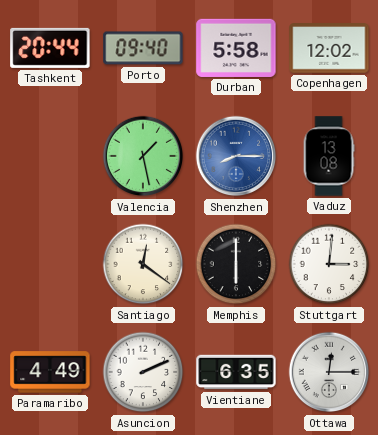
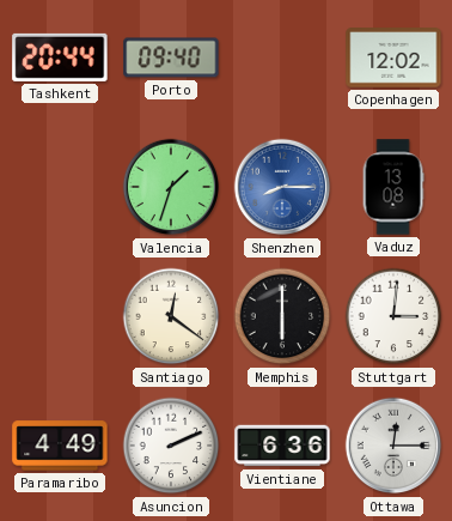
Durban: 5:58 -> none (236, 48)
Valencia: 1:28 -> 1:33 (171, 187)
Vientiane: 6:35 -> 6:36 (282, 446)
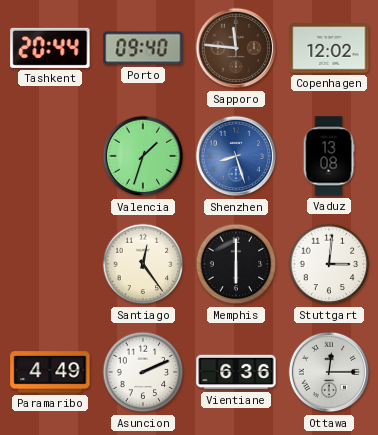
Sapporo: none -> 11:46 (236, 48)
Shenzhen: 8:15 -> 8:27 (236, 156)
Santiago: 12:21 -> 12:24 (143, 264)
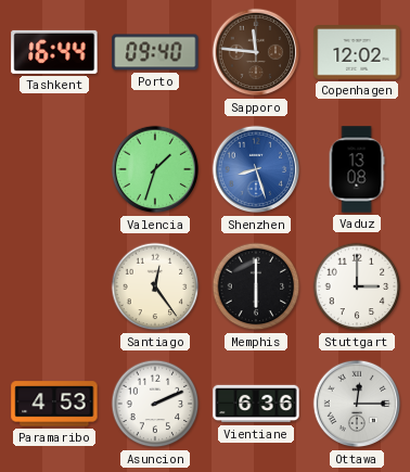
Tashkent: 20:44 -> 16:44 (54, 52)
Stuttgart: 3:01 -> 3:00 (357, 286)
Paramaribo: 4:49 -> 4:53 (54, 404)
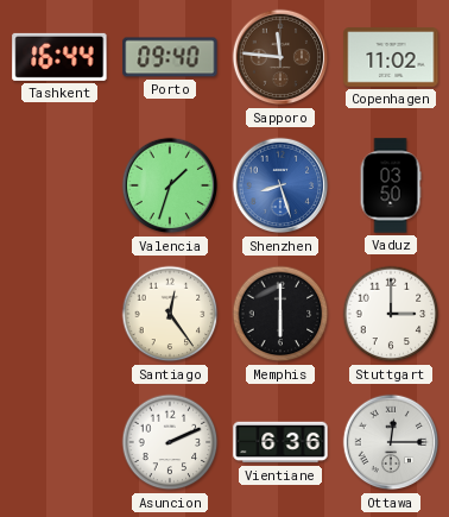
Copenhagen: 12:02 -> 11:02 (391, 57)
Vaduz: 13:08 -> 03:50 (391, 185)
Paramaribo: 4:53 -> none (54, 404)
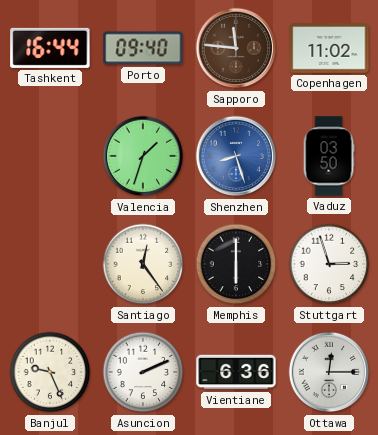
Stuttgart: 3:00 -> 2:57 (329, 264)
Banjul: none -> 9:26 (50, 372)
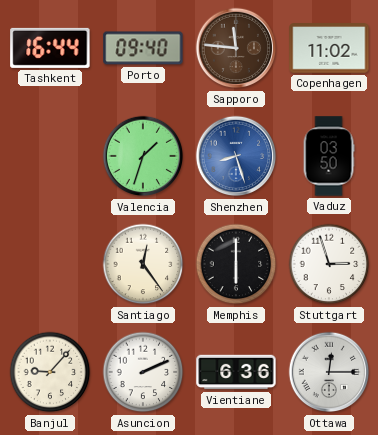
Banjul: 9:26 -> 9:07 (50, 372)
